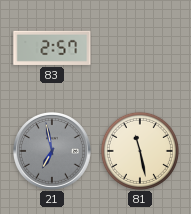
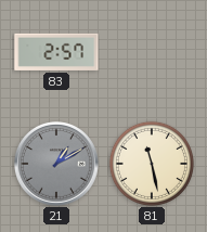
21: 6:58 -> 1:10 (57, 165)
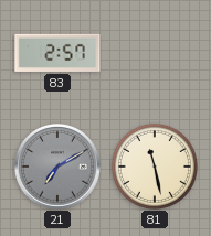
21: 1:10 -> 7:10 (59, 168)
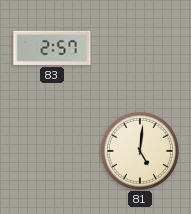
21: 7:10 -> none (59, 168)
81: 11:28 -> 5:01 (140, 151)
